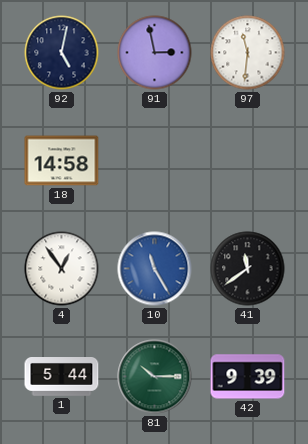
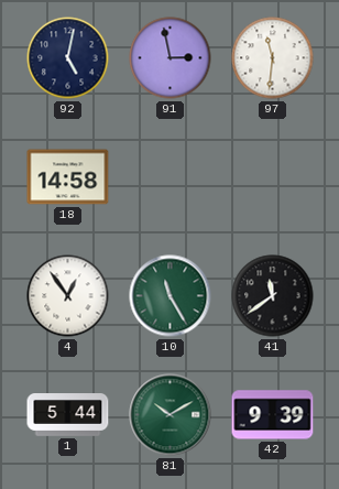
10 dial: blue -> green (171, 296)
81: 10:15 -> 10:10 (171, 415)
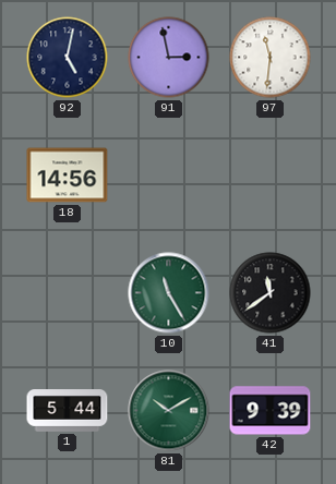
18: 14:58 -> 14:56 (68, 176)
4: 12:54 -> none (68, 296)
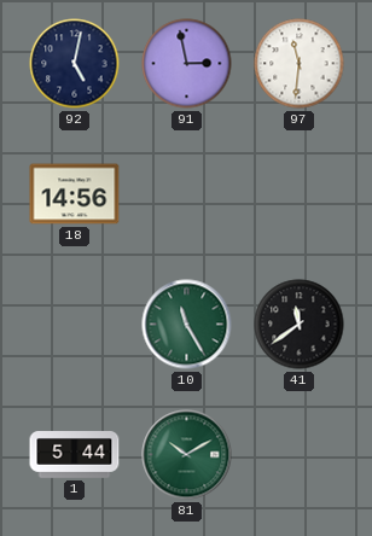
42: 9:39 -> none (271, 411)
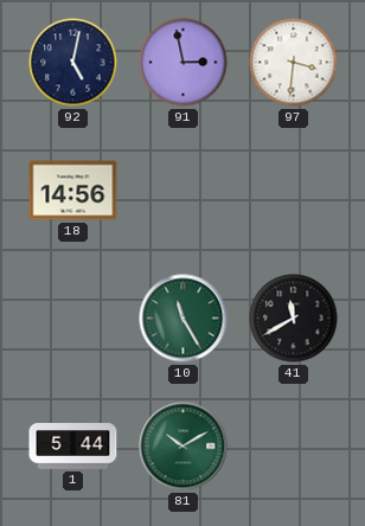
97: 11:31 -> 3:31 (294, 63)
41: 11:39 -> 11:40 (294, 319)
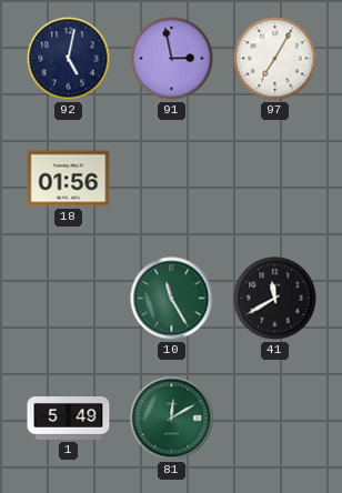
97: 3:31 -> 7:05 (275, 59)
18: 14:56 -> 01:56 (69, 179)
1: 5:44 -> 5:49 (69, 419)
81: 10:10 -> 12:10 (172, 419)
